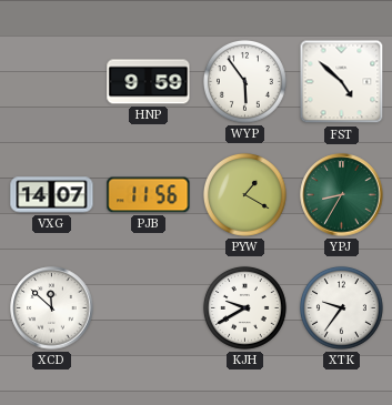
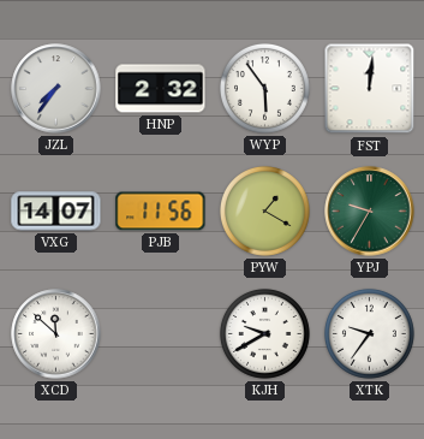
JZL: none -> 7:36 (56, 89)
HNP: 9:59 -> 2:32 (161, 89)
FST: 4:52 -> 12:01 (370, 89)
YPJ: 8:35 -> 9:35 (370, 212)
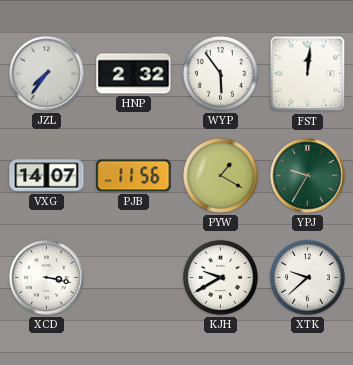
XCD: 11:52 -> 3:17 (47, 278)
XTK: 9:36 -> 9:38 (307, 277)
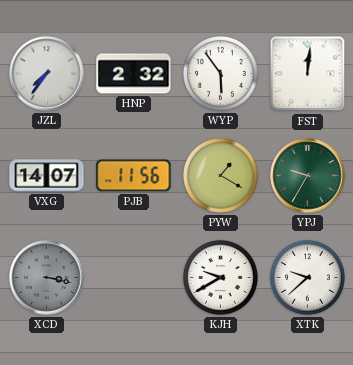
XCD dial: white -> grey (47, 278)
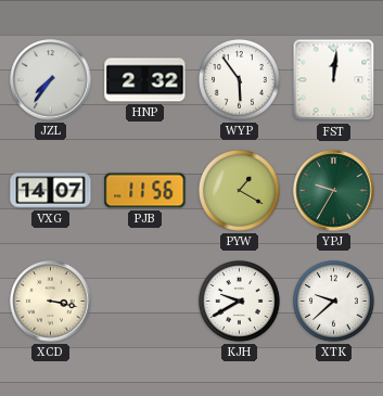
XCD dial: grey -> cream (51, 302)
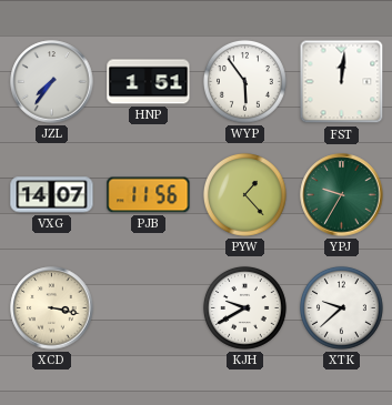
HNP: 2:32 -> 1:51 (149, 82)
PYW: 1:20 -> 1:23 (244, 194)
